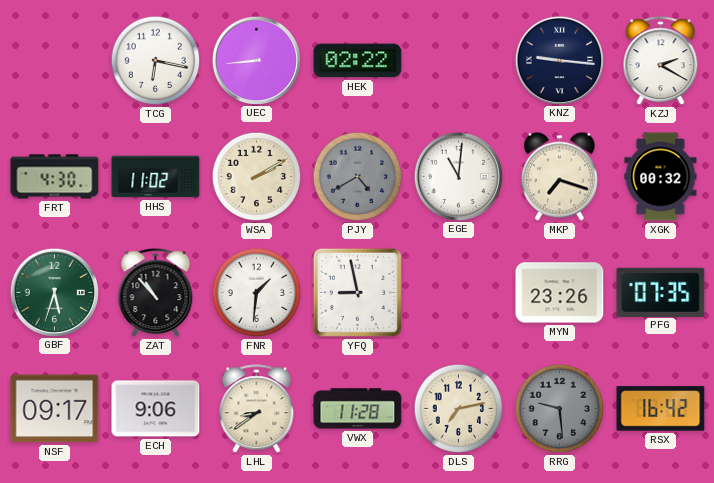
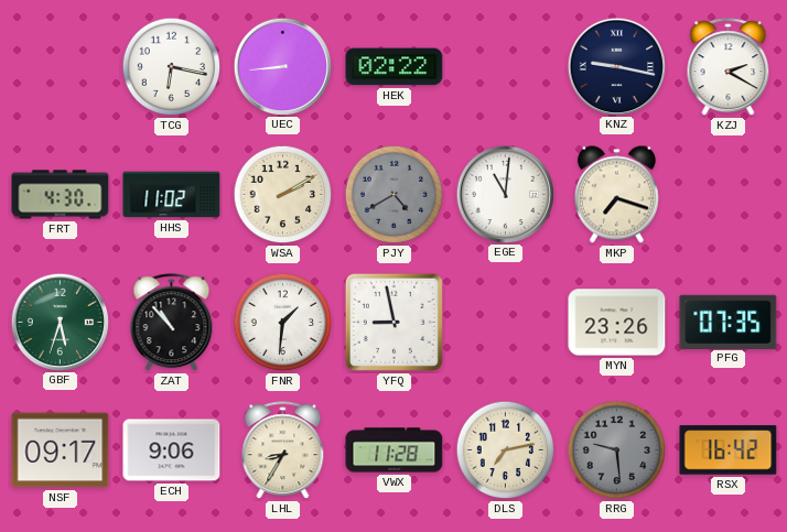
KNZ: 9:16 -> 9:17 (616, 66)
XGK: 00:32 -> none (661, 177)
LHL: 8:39 -> 8:35 (283, 450)
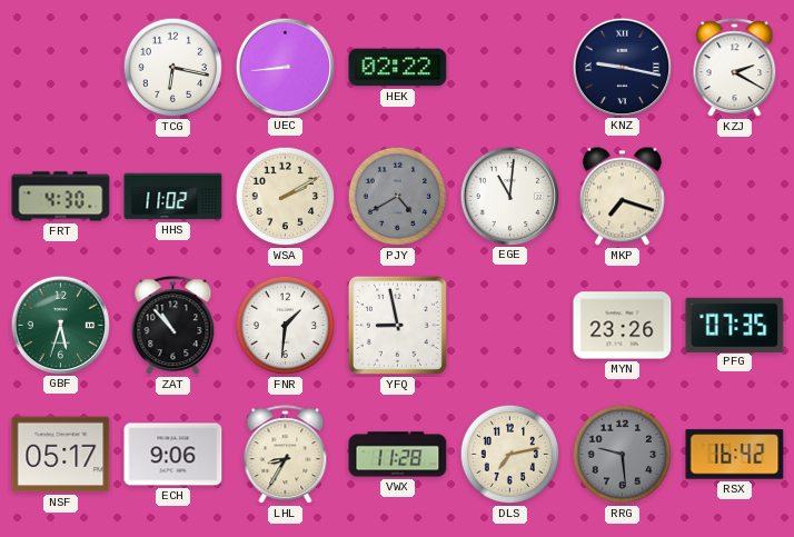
NSF: 09:17 -> 05:17 (61, 455)
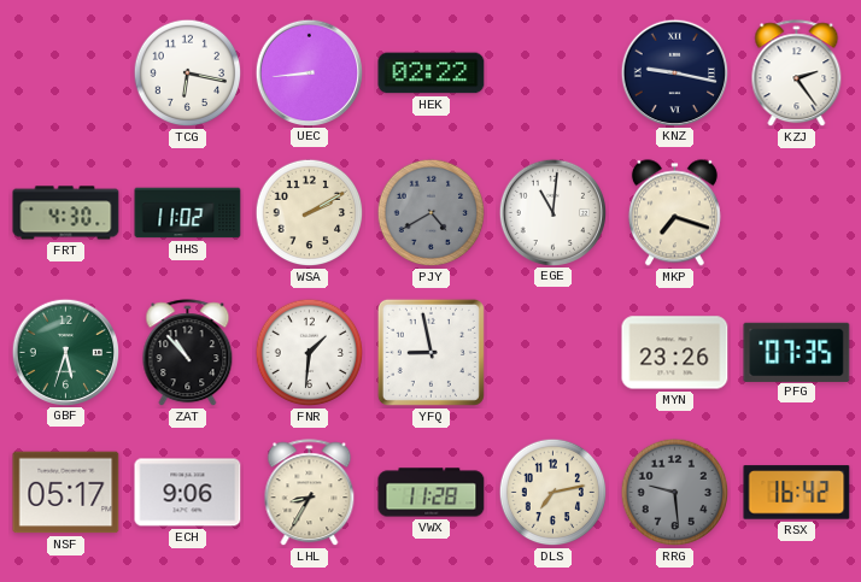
KZJ: 2:20 -> 2:24 (797, 74)
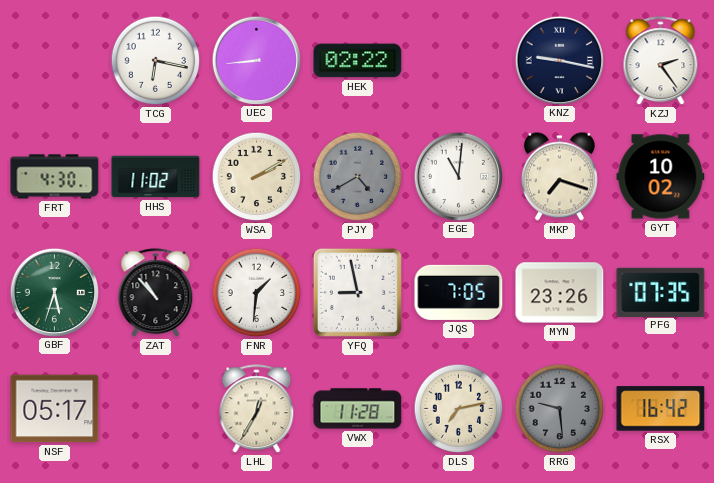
GYT: none -> 10:02 (661, 177)
JQS: none -> 7:05 (459, 292)
ECH: 9:06 -> none (188, 493)
LHL: 8:35 -> 12:35 (257, 409)
